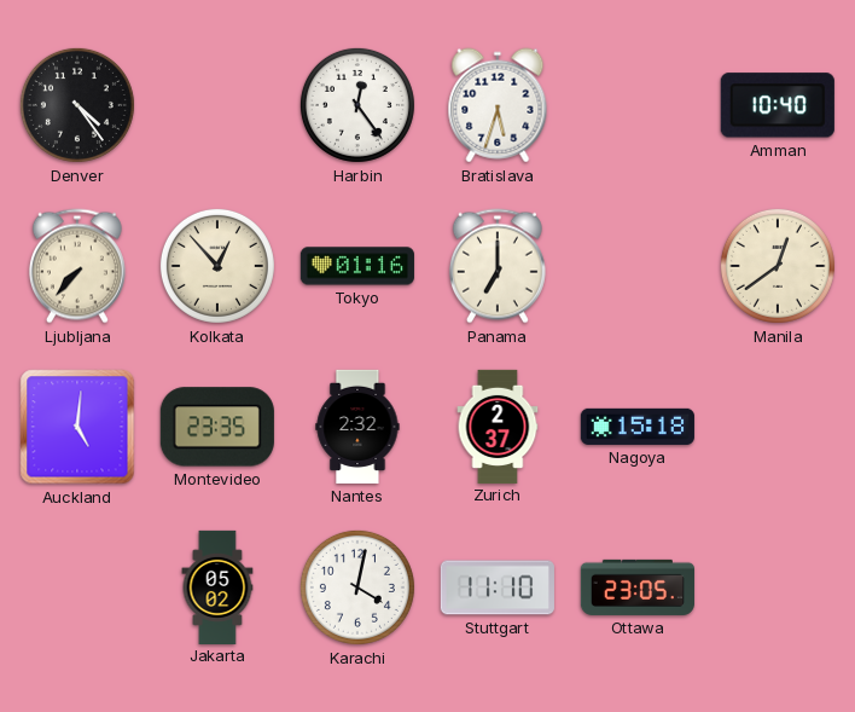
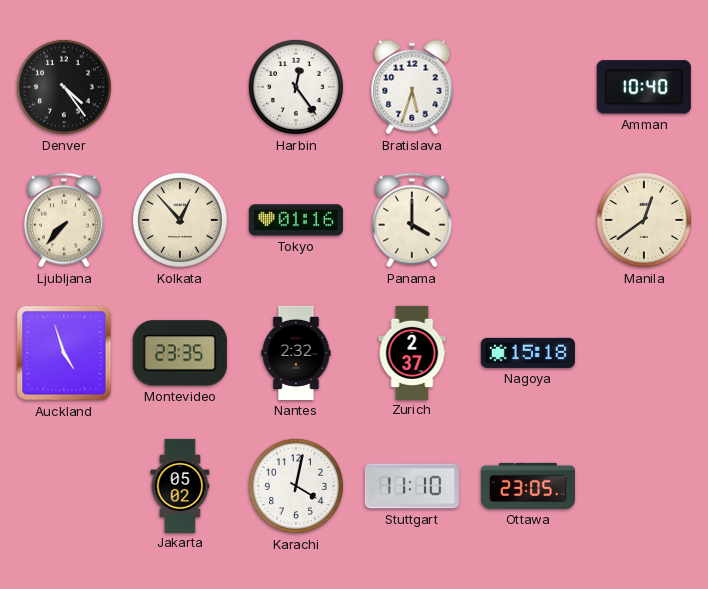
Panama: 7:00 -> 4:00 (412, 220)
Auckland: 5:01 -> 4:57 (64, 353)
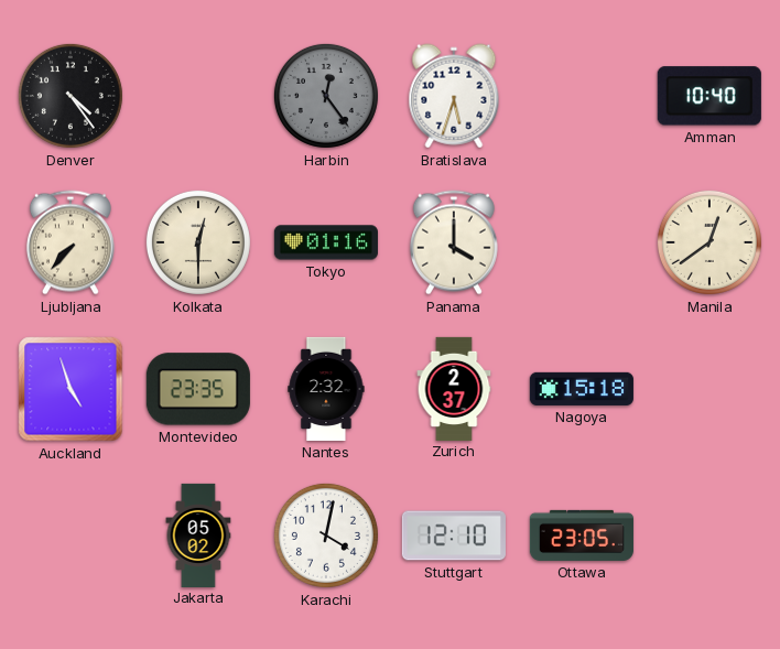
Harbin dial: white -> grey (326, 96)
Kolkata: 12:53 -> 12:30 (198, 242)
Stuttgart: 11:10 -> 12:10 (454, 536)
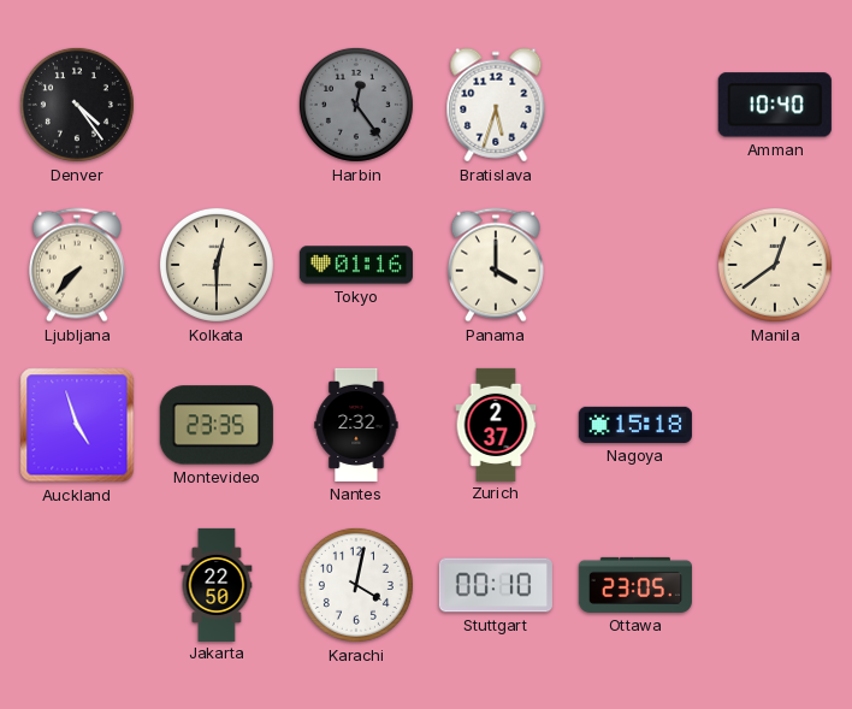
Jakarta: 05:02 -> 22:50 (217, 584)
Stuttgart: 12:10 -> 00:10 (496, 585)
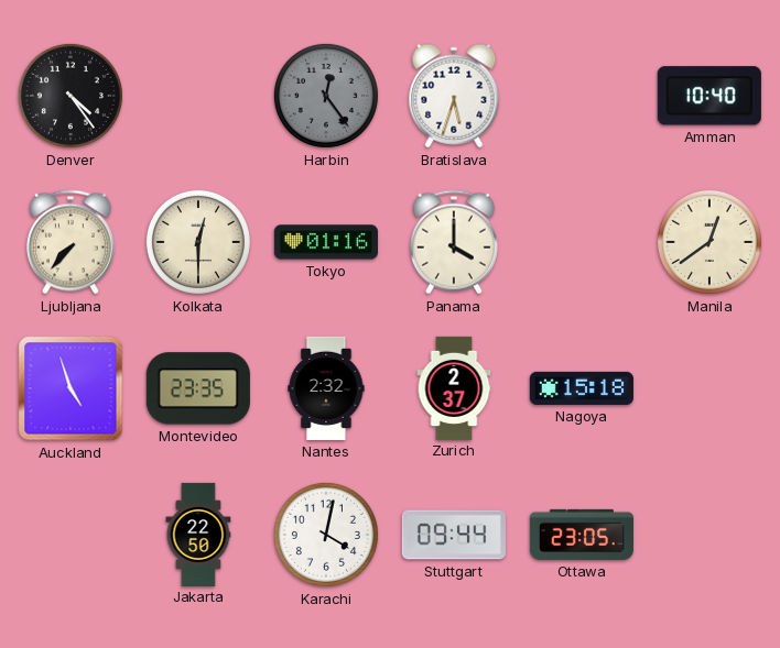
Stuttgart: 00:10 -> 09:44 (454, 535)
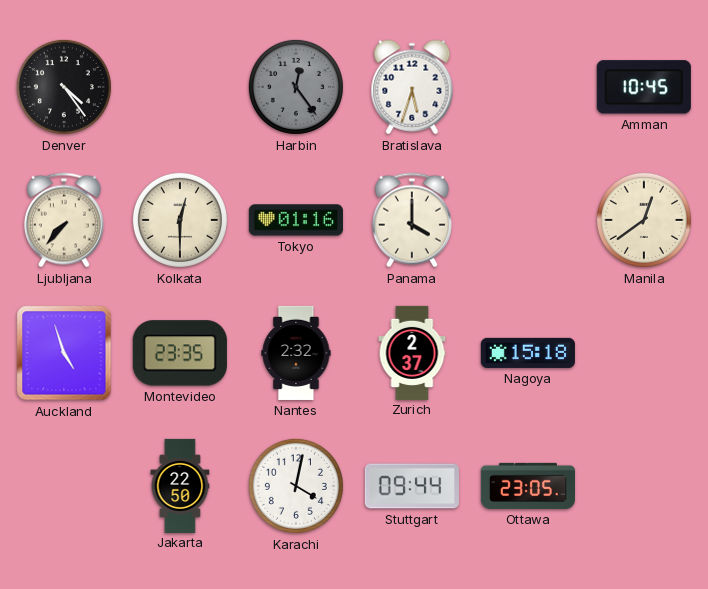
Amman: 10:40 -> 10:45 (644, 87)
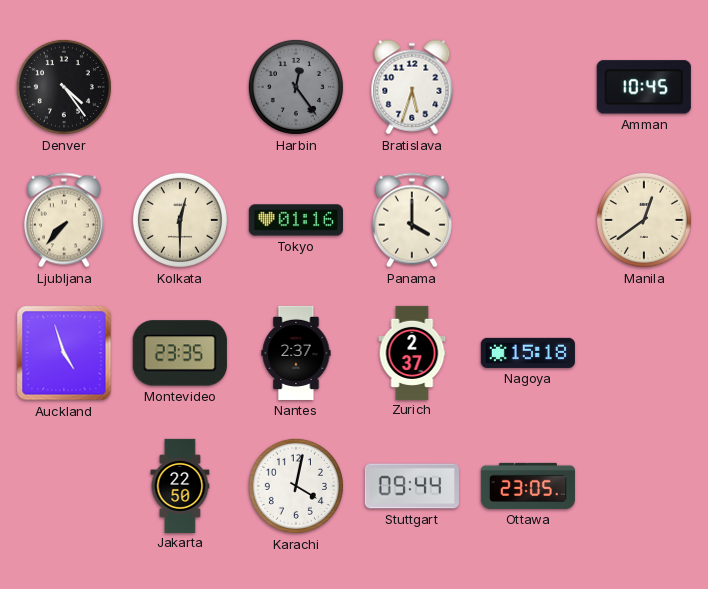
Nantes: 2:32 -> 2:37 (296, 353)
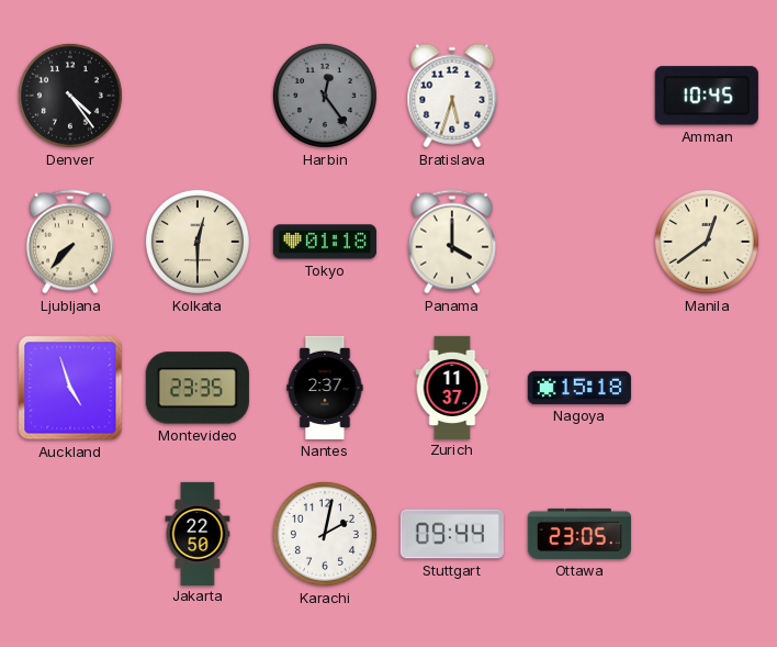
Tokyo: 01:16 -> 01:18 (325, 242)
Zurich: 2:37 -> 11:37 (452, 387)
Karachi: 4:02 -> 2:02 (325, 534)
